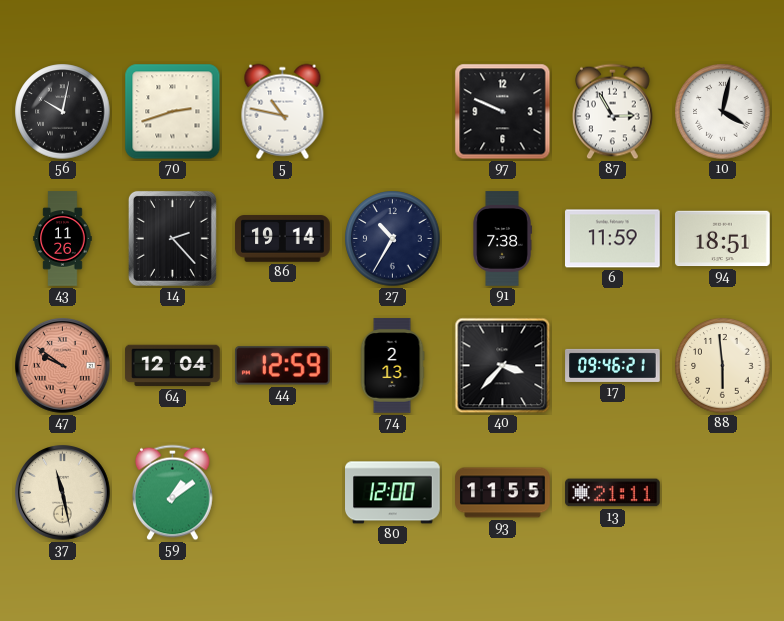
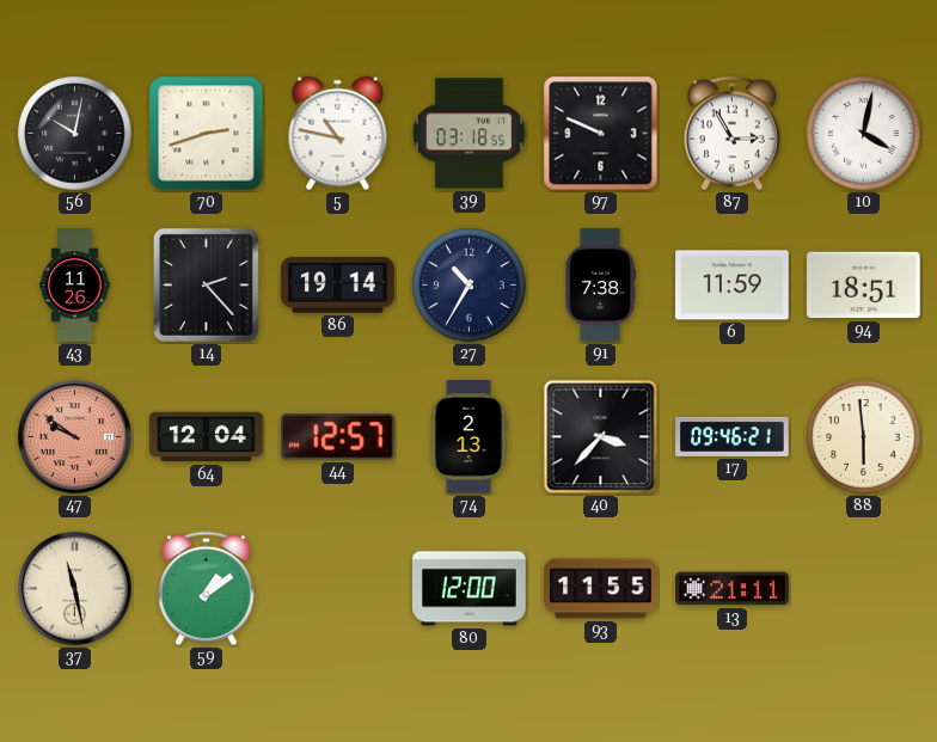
39: none -> 03:18 (468, 134)
44: 12:59 -> 12:57 (337, 437)
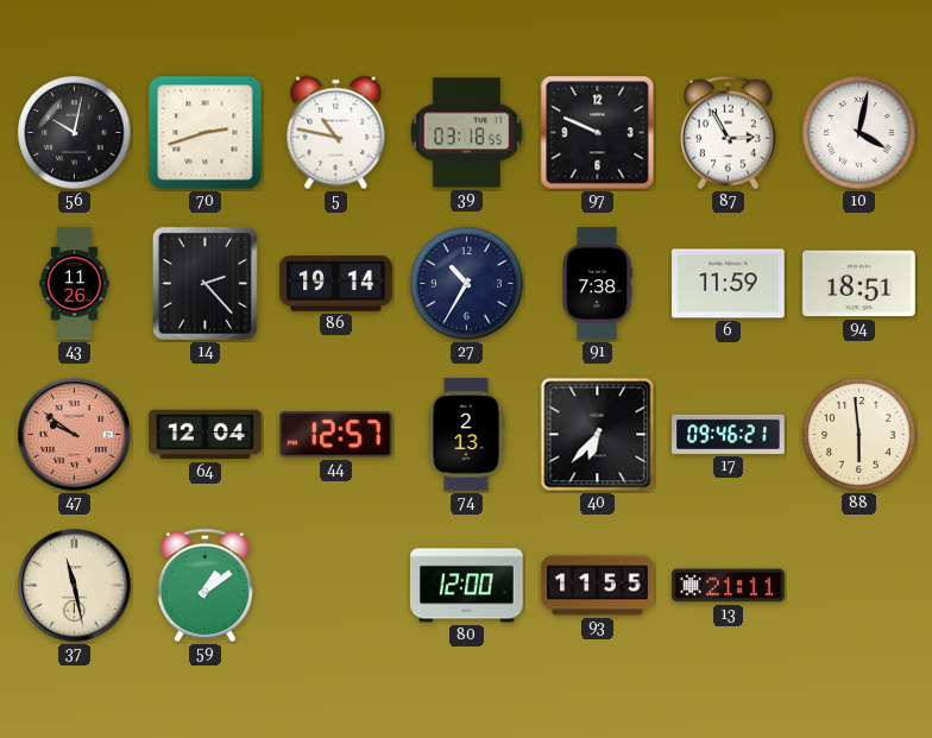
40: 3:37 -> 6:37 (598, 435)
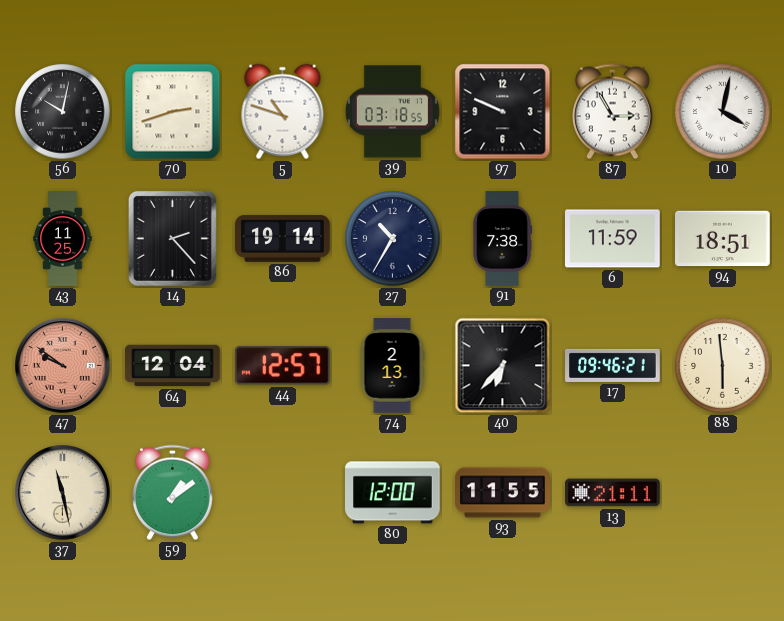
5: 10:47 -> 10:48 (283, 112)
43: 11:26 -> 11:25 (63, 239)
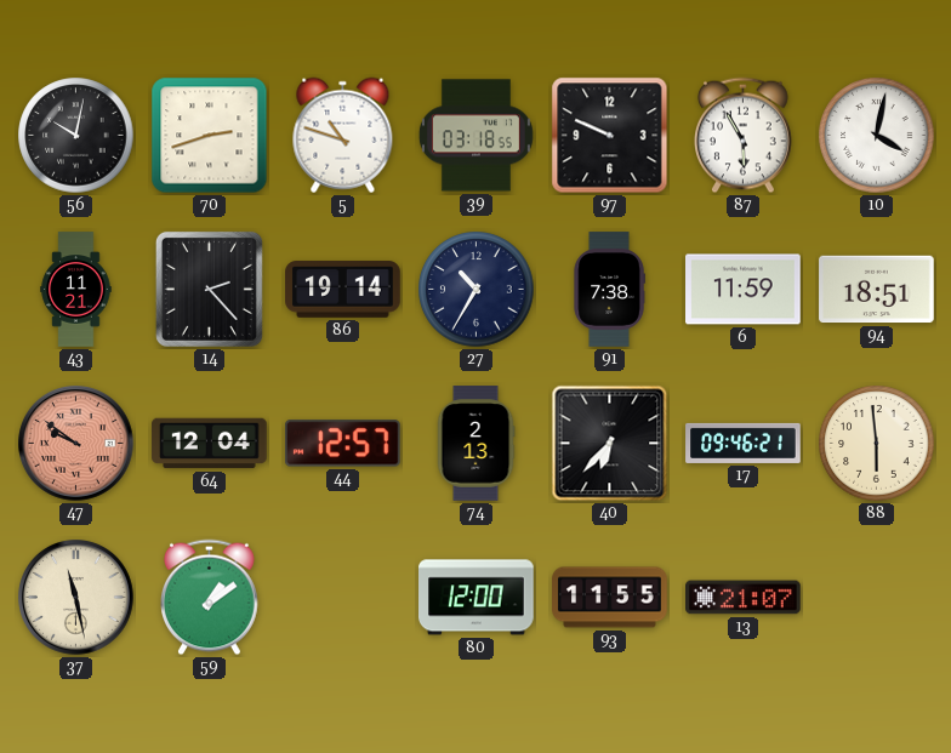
87: 2:55 -> 5:55 (744, 136)
43: 11:25 -> 11:21 (76, 290)
13: 21:11 -> 21:07 (744, 598)
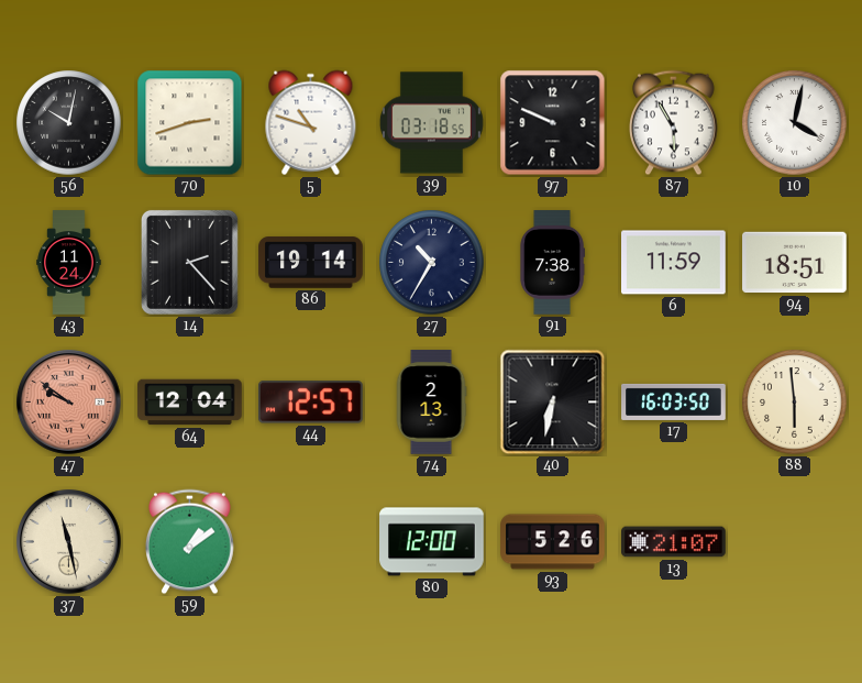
43: 11:21 -> 11:24 (69, 263)
40: 6:37 -> 6:32 (553, 403)
17: 09:46 -> 16:03 (674, 401)
93: 11:55 -> 5:26 (553, 542)
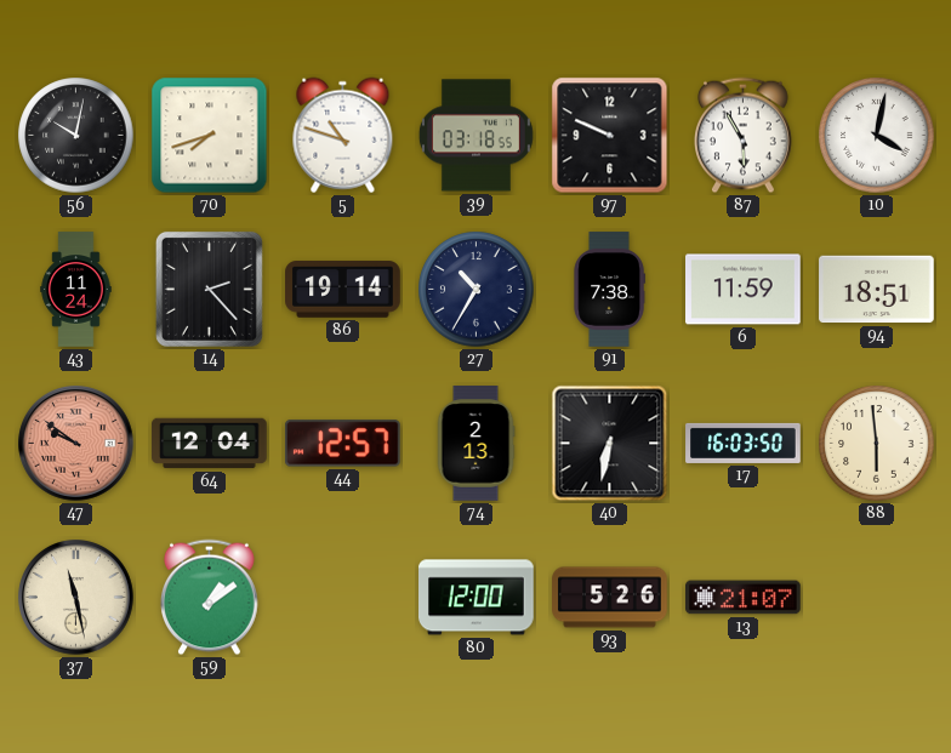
70: 2:42 -> 7:42 (210, 136)
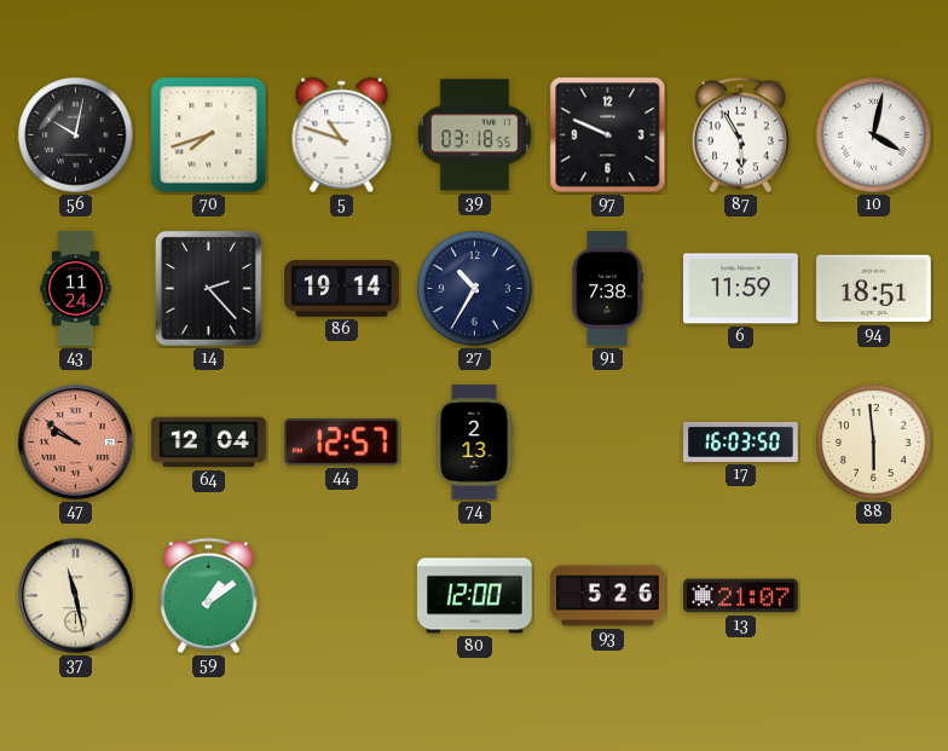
40: 6:32 -> none (610, 444)
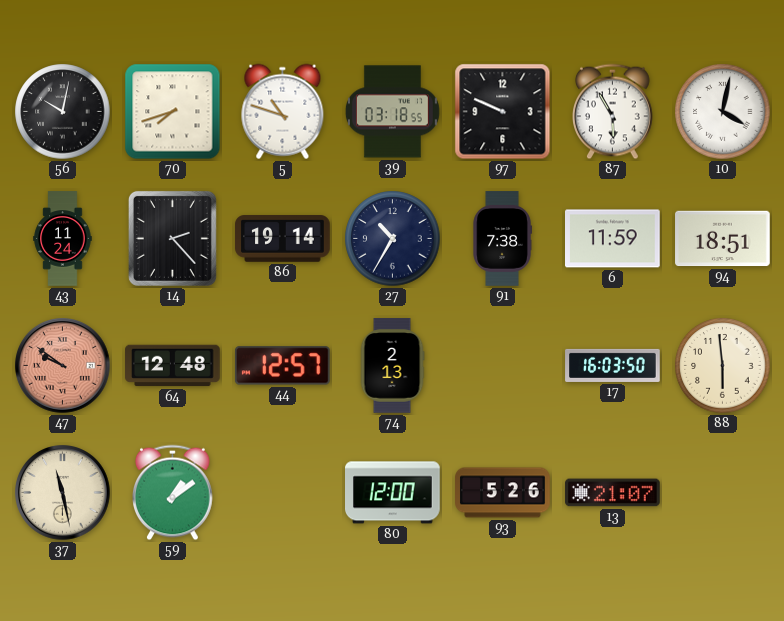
64: 12:04 -> 12:48 (173, 366)
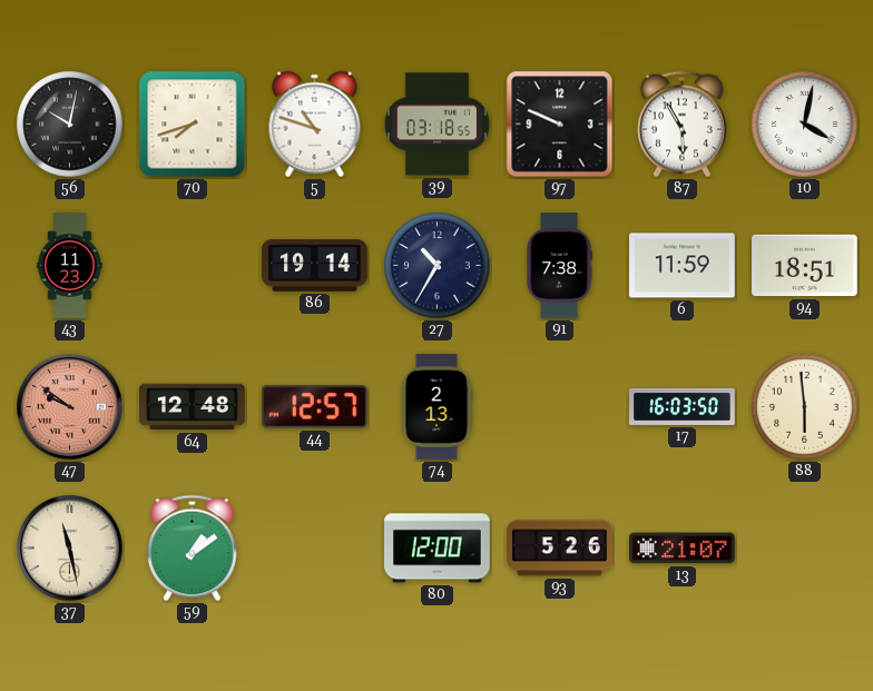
43: 11:24 -> 11:23 (70, 266)
14: 2:23 -> none (172, 238)
